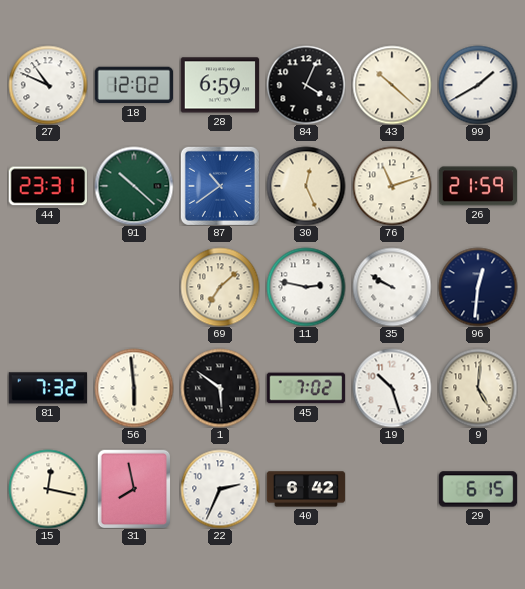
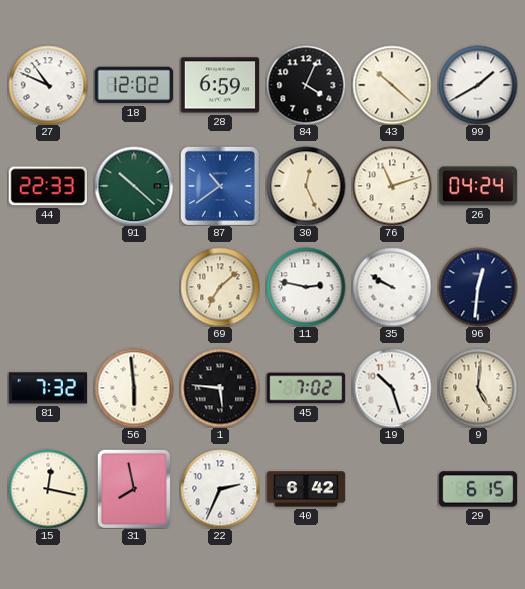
44: 23:31 -> 22:33 (47, 186)
26: 21:59 -> 04:24 (477, 186)
1: 5:51 -> 5:46 (220, 388)
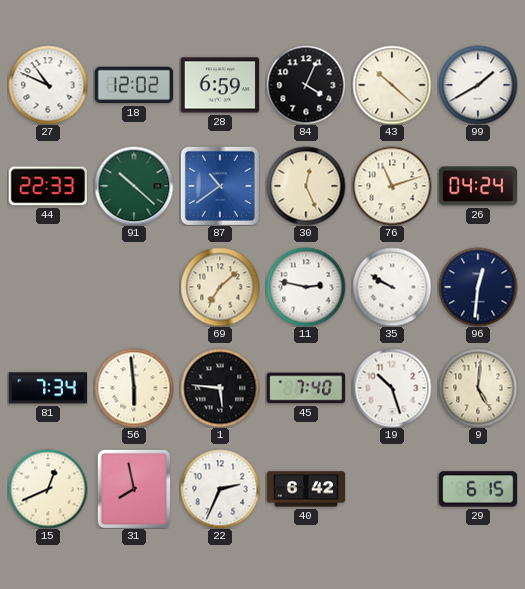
81: 7:32 -> 7:34 (47, 388)
45: 7:02 -> 7:40 (306, 388)
15: 12:17 -> 12:41 (48, 489)
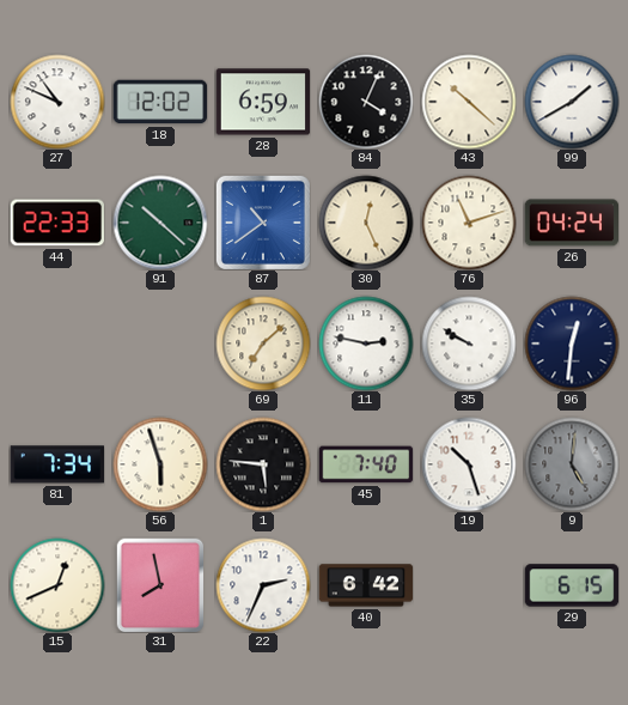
56: 5:59 -> 5:57 (160, 464)
9 dial: cream -> grey (572, 464)
